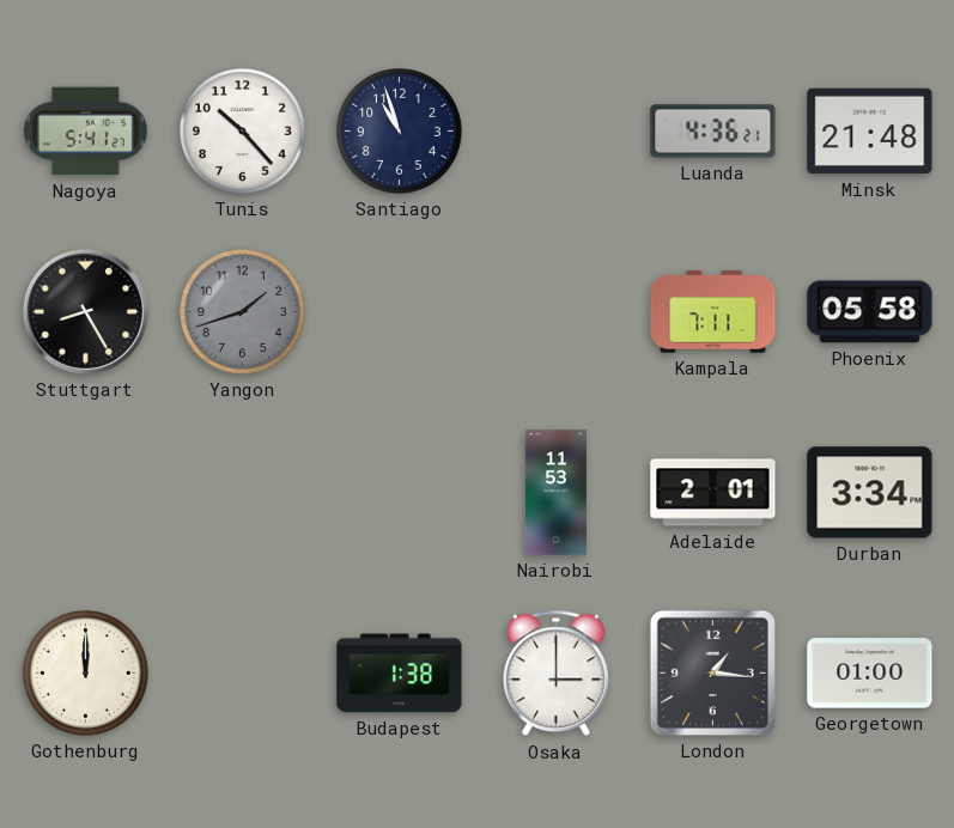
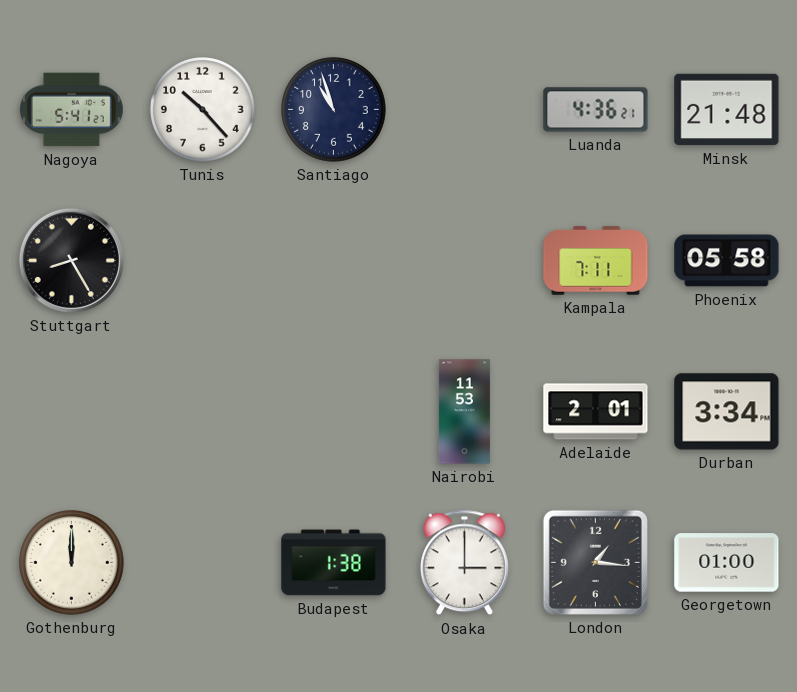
Yangon: 1:42 -> none (243, 312)
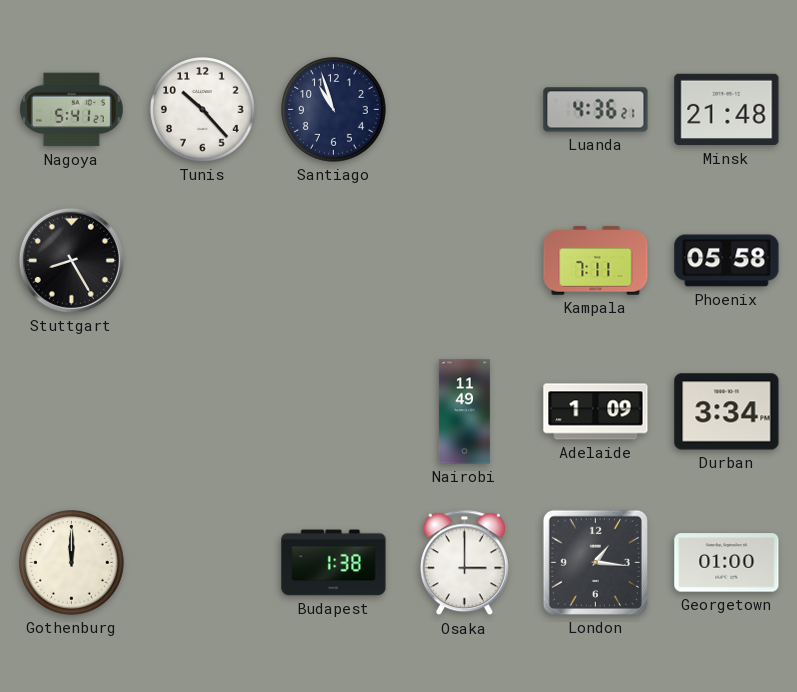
Nairobi: 11:53 -> 11:49 (464, 412)
Adelaide: 2:01 -> 1:09 (596, 412)
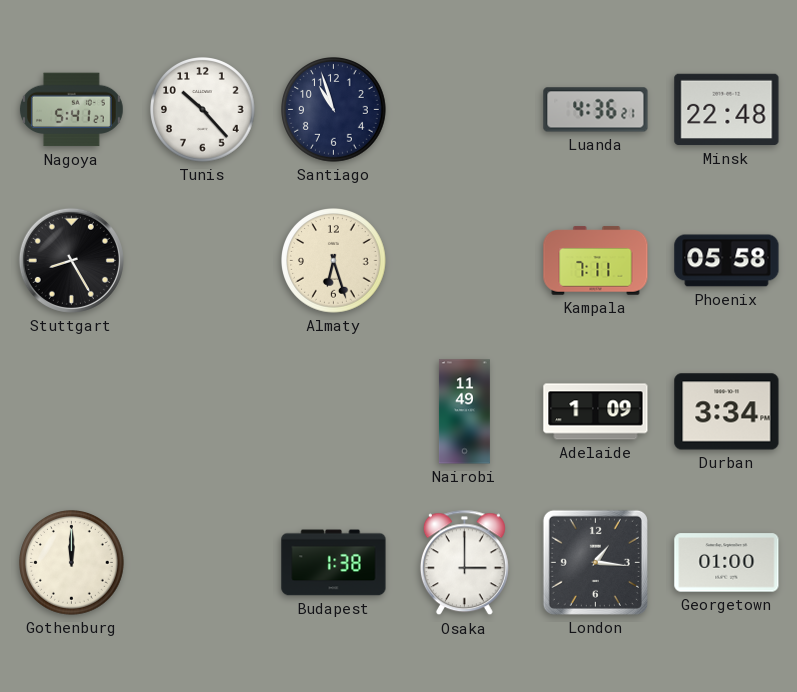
Minsk: 21:48 -> 22:48 (727, 110)
Almaty: none -> 6:27 (334, 261)
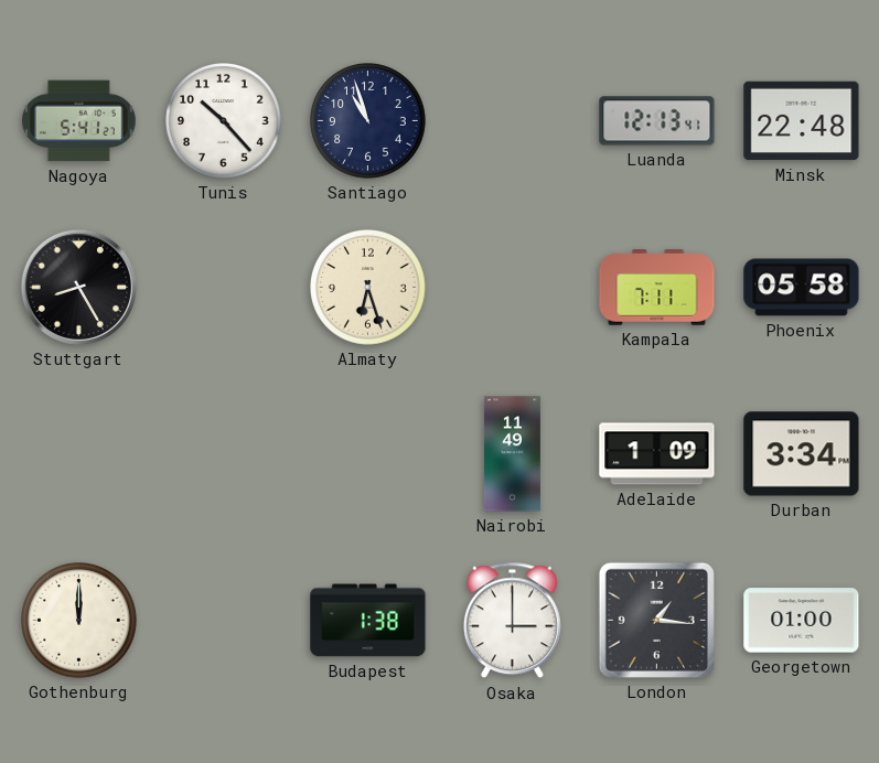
Luanda: 4:36 -> 12:13 (657, 121)
